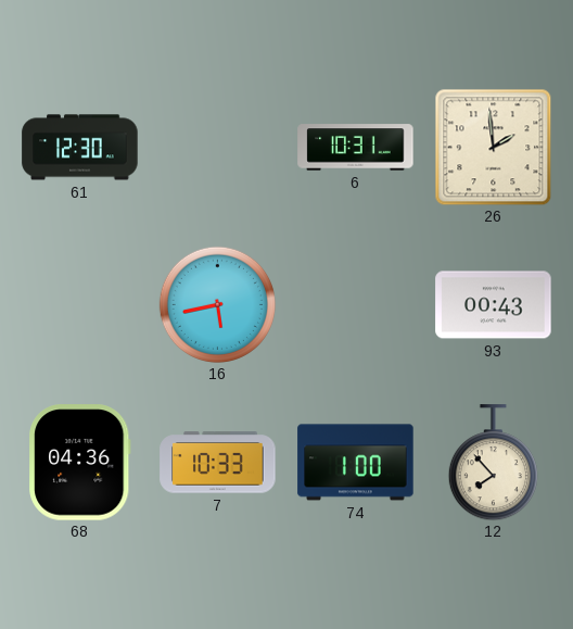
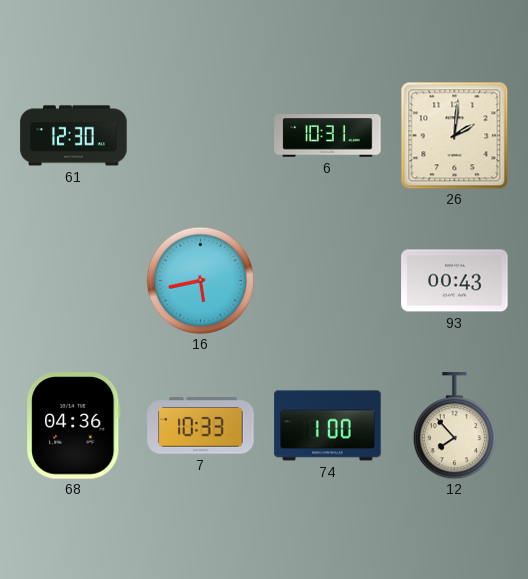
26: 1:59 -> 2:01 (454, 135)
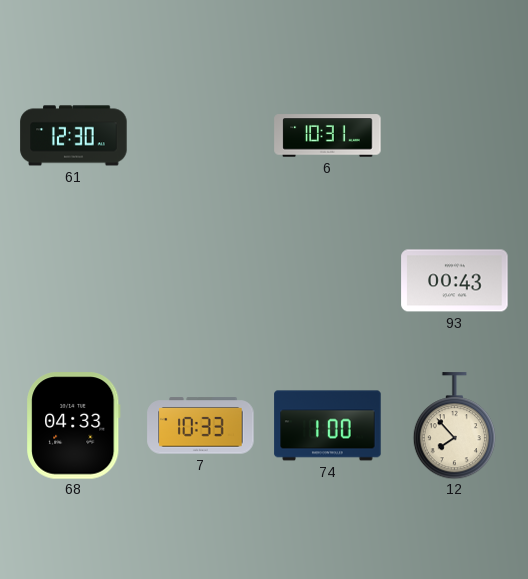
26: 2:01 -> none (454, 135)
16: 5:43 -> none (200, 280)
68: 04:36 -> 04:33 (74, 426)
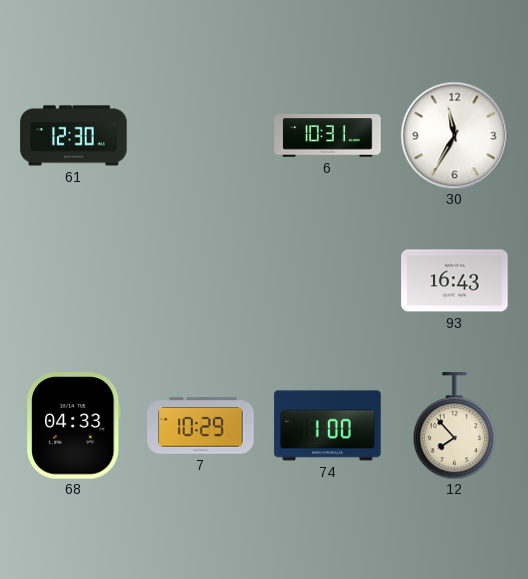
30: none -> 11:35 (454, 135)
93: 00:43 -> 16:43 (455, 281)
7: 10:33 -> 10:29 (201, 426)
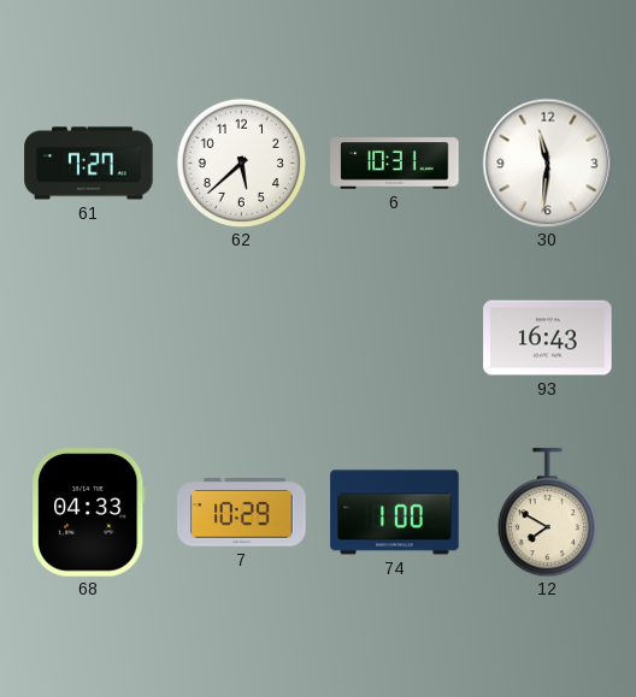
61: 12:30 -> 7:27 (89, 164)
62: none -> 5:38 (241, 163)
30: 11:35 -> 11:31 (547, 163)
12: 7:53 -> 7:50 (547, 513)
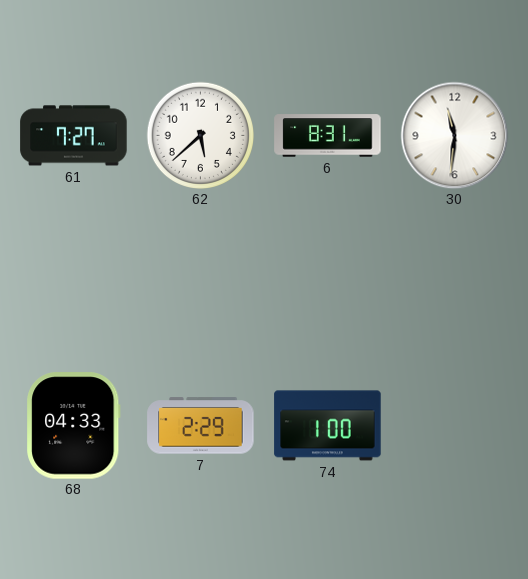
6: 10:31 -> 8:31 (328, 136)
93: 16:43 -> none (548, 338)
7: 10:29 -> 2:29 (201, 426)
12: 7:50 -> none (547, 513)
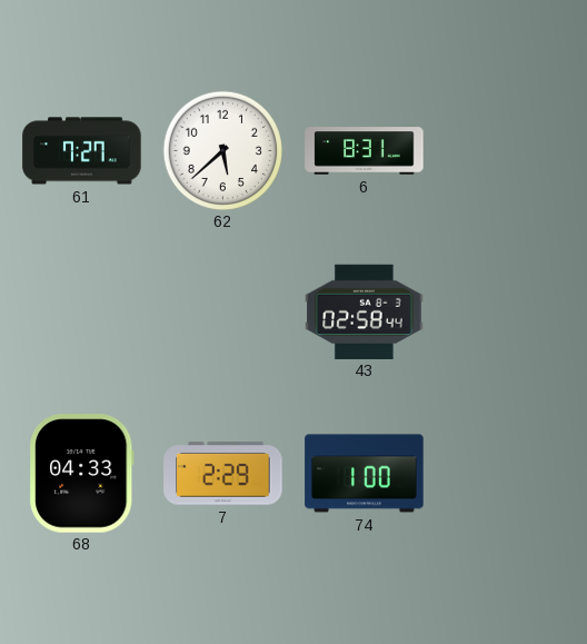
30: 11:31 -> none (454, 135)
43: none -> 02:58 (365, 311)
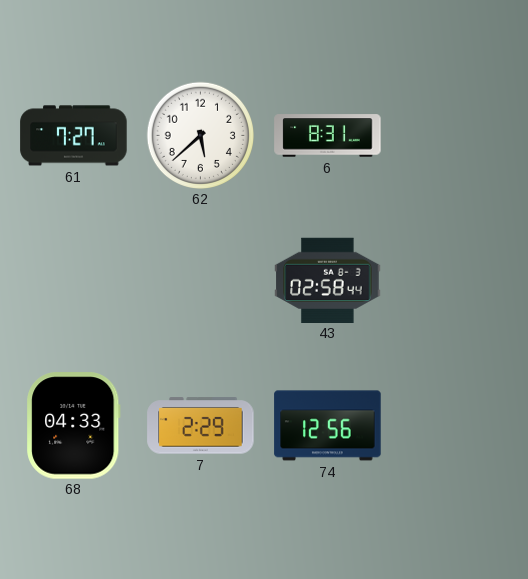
74: 1:00 -> 12:56 (328, 426)
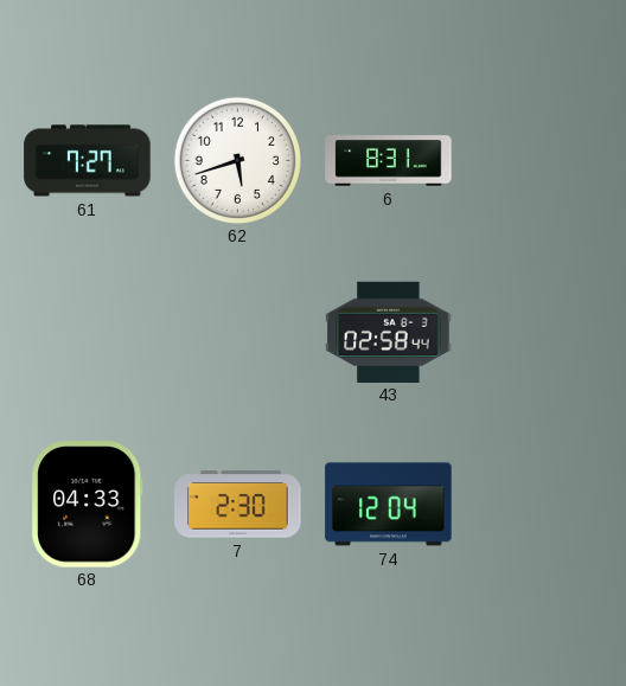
62: 5:38 -> 5:42 (237, 160)
7: 2:29 -> 2:30 (238, 505)
74: 12:56 -> 12:04 (389, 505)
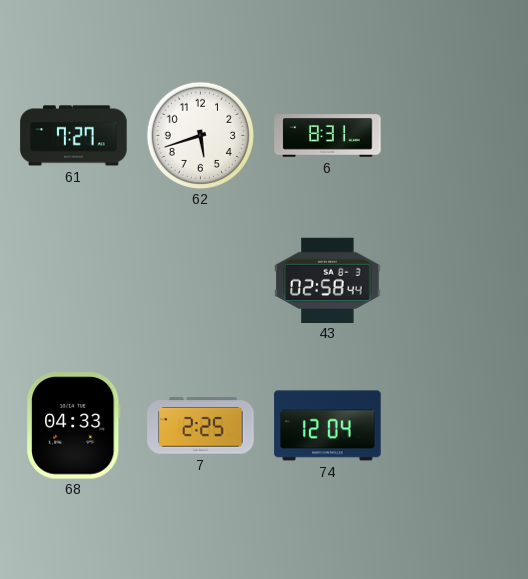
7: 2:30 -> 2:25 (201, 426)
